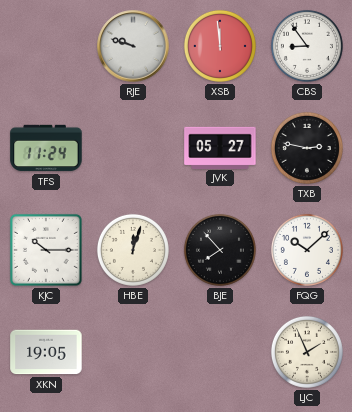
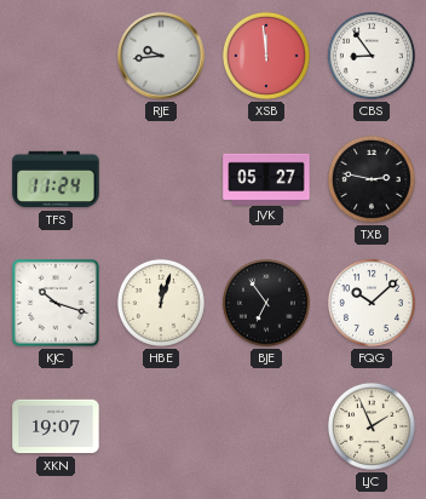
RJE: 9:48 -> 9:44 (161, 56)
KJC: 10:15 -> 10:18 (56, 303)
BJE: 7:53 -> 6:54 (266, 303)
XKN: 19:05 -> 19:07 (56, 426)
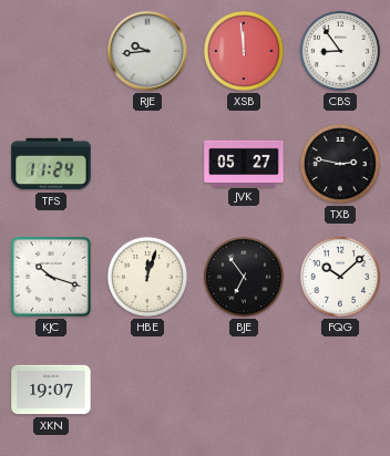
LJC: 1:56 -> none (372, 426)
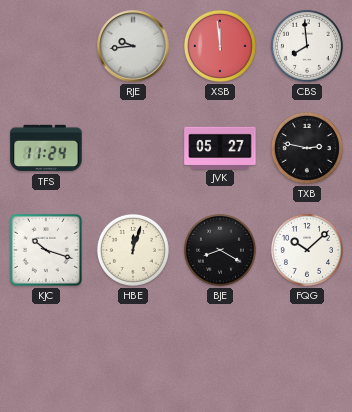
CBS: 8:54 -> 7:59 (307, 46)
BJE: 6:54 -> 8:20 (220, 250)
XKN: 19:07 -> none (51, 390)
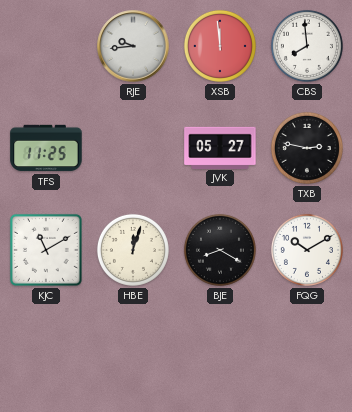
TFS: 11:24 -> 11:25 (46, 148)
KJC: 10:18 -> 11:10 (46, 250)
FQG: 10:08 -> 10:10 (307, 250)
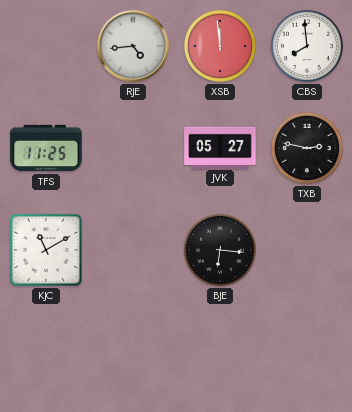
RJE: 9:44 -> 4:44 (133, 46)
HBE: 12:03 -> none (133, 250)
BJE: 8:20 -> 6:16 (220, 250)
FQG: 10:10 -> none (307, 250)
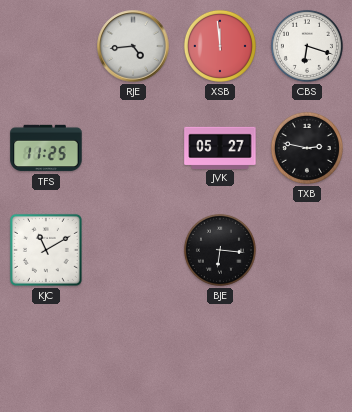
CBS: 7:59 -> 6:18 (307, 46)
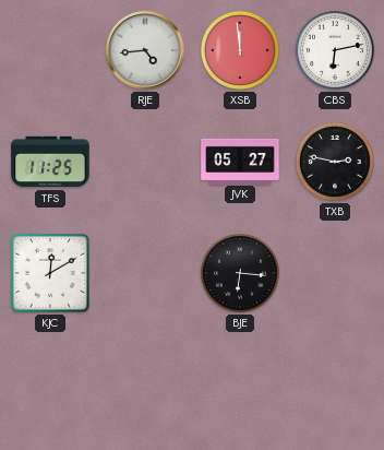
CBS: 6:18 -> 6:13 (335, 50)
KJC: 11:10 -> 12:10 (50, 273)
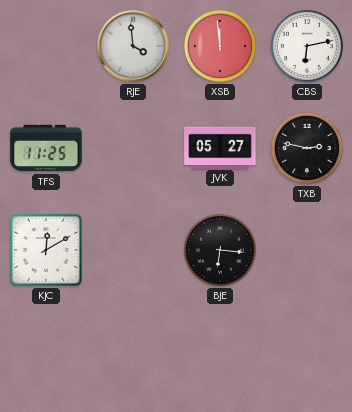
RJE: 4:44 -> 3:59 (133, 46)
